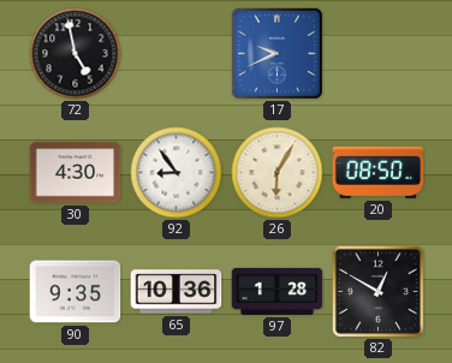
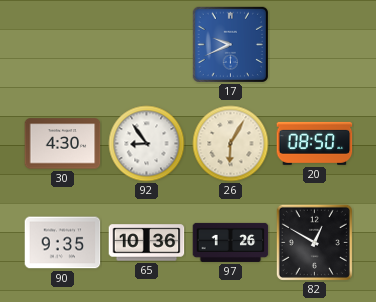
72: 4:58 -> none (76, 54)
97: 1:28 -> 1:26 (231, 242)
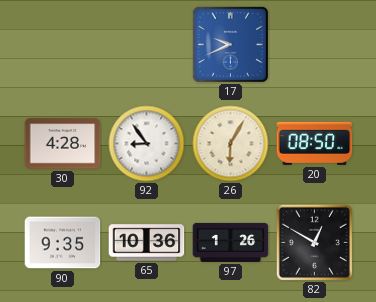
30: 4:30 -> 4:28 (63, 144)
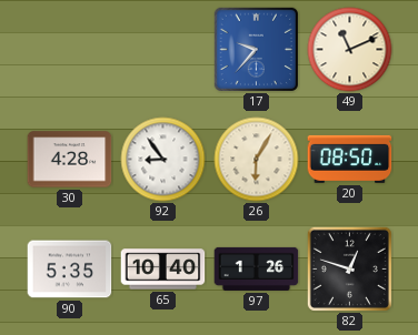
17: 9:41 -> 9:37 (256, 49)
49: none -> 11:11 (350, 50)
90: 9:35 -> 5:35 (70, 270)
65: 10:36 -> 10:40 (163, 270)
82: 12:50 -> 12:48 (349, 268)
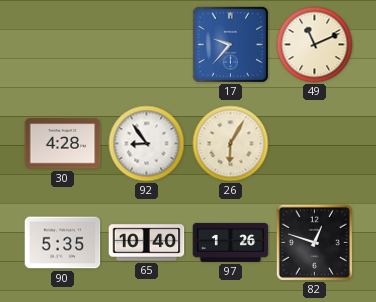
20: 08:50 -> none (350, 159)
